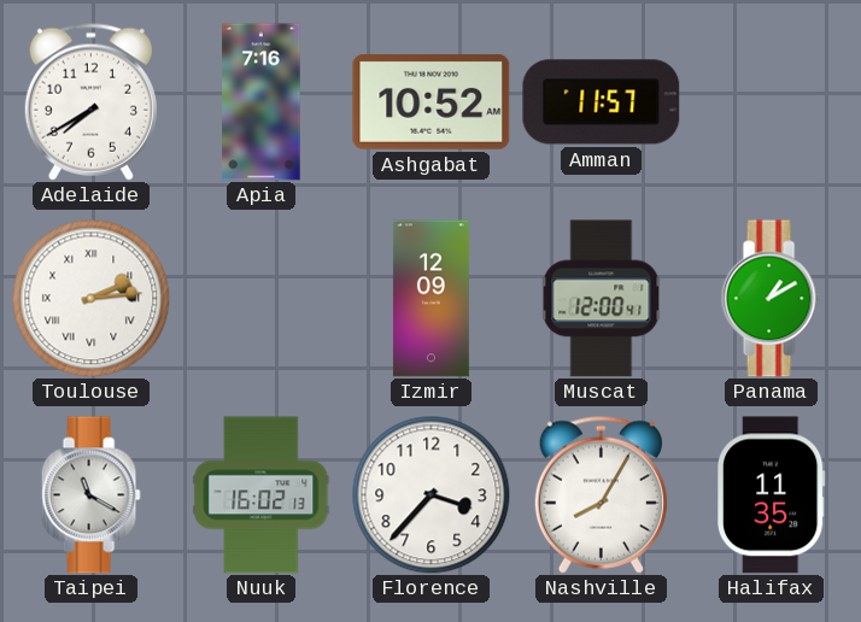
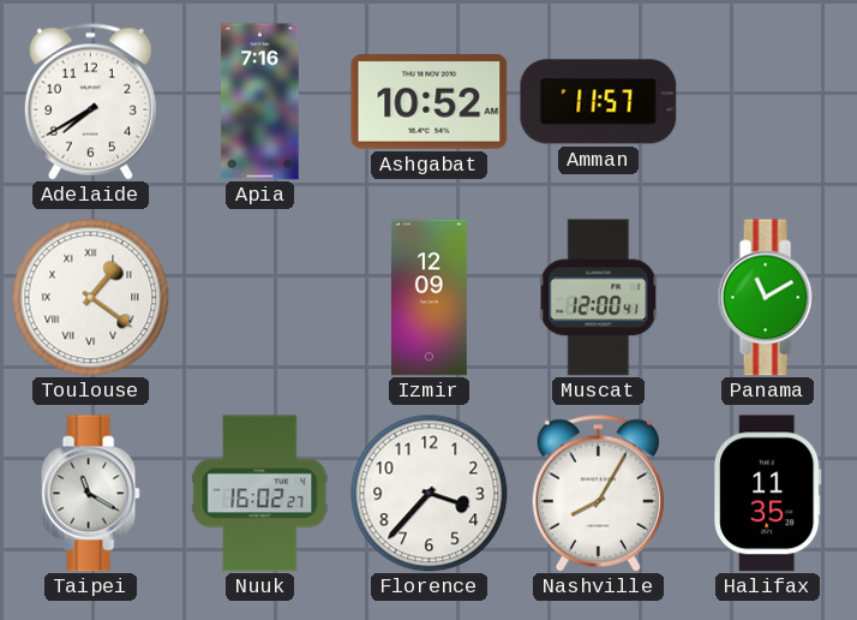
Toulouse: 2:14 -> 1:21 (91, 298)
Panama: 1:10 -> 11:10 (767, 298)
Nuuk: 16:02:13 -> 16:02:27 (260, 494)
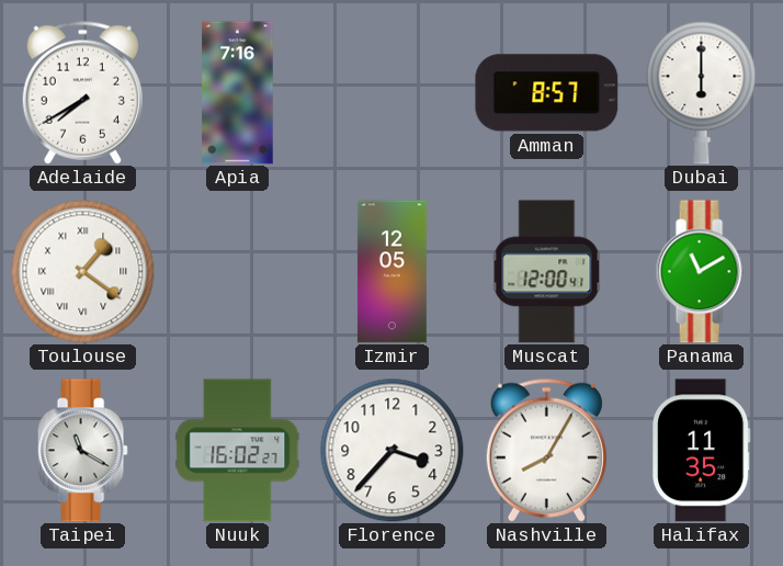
Ashgabat: 10:52 -> none (430, 101)
Amman: 11:57 -> 8:57 (547, 93)
Dubai: none -> 6:00 (702, 93)
Izmir: 12:09 -> 12:05 (392, 272)
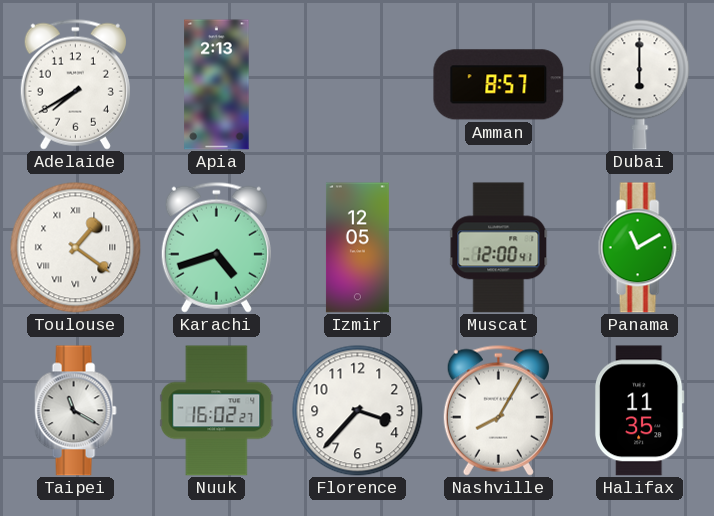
Apia: 7:16 -> 2:13 (217, 85)
Karachi: none -> 4:42 (216, 247)
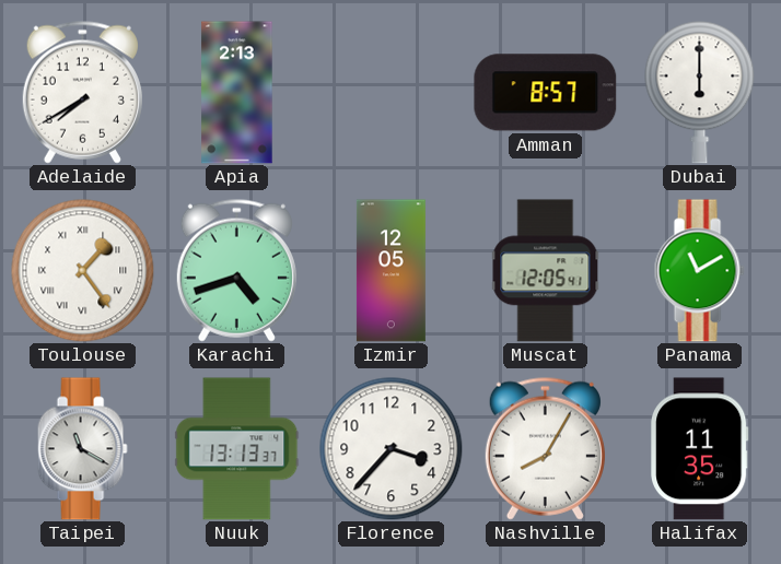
Toulouse: 1:21 -> 1:24 (83, 271)
Muscat: 12:00 -> 12:05 (546, 271)
Nuuk: 16:02 -> 13:13 (237, 449)
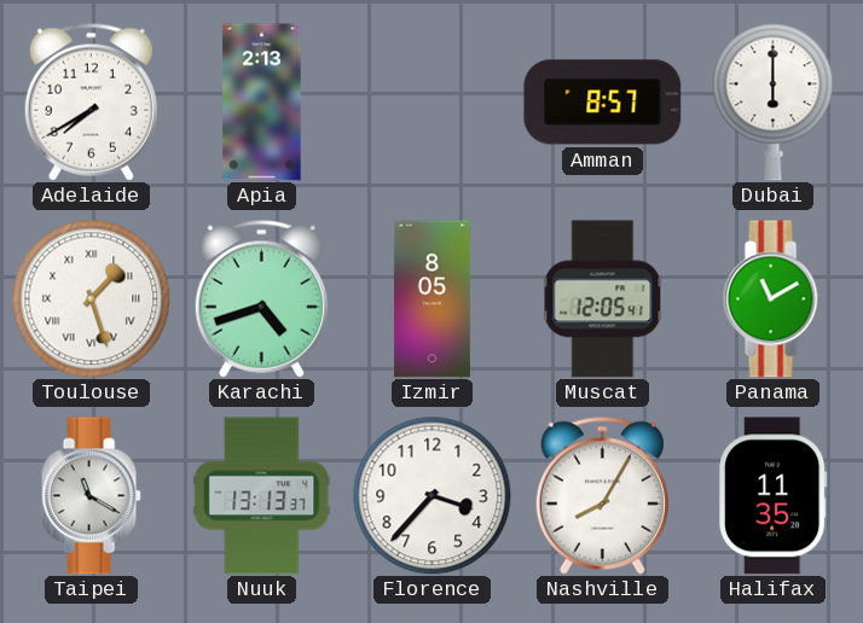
Toulouse: 1:24 -> 1:27 (92, 299)
Izmir: 12:05 -> 8:05 (431, 299)
